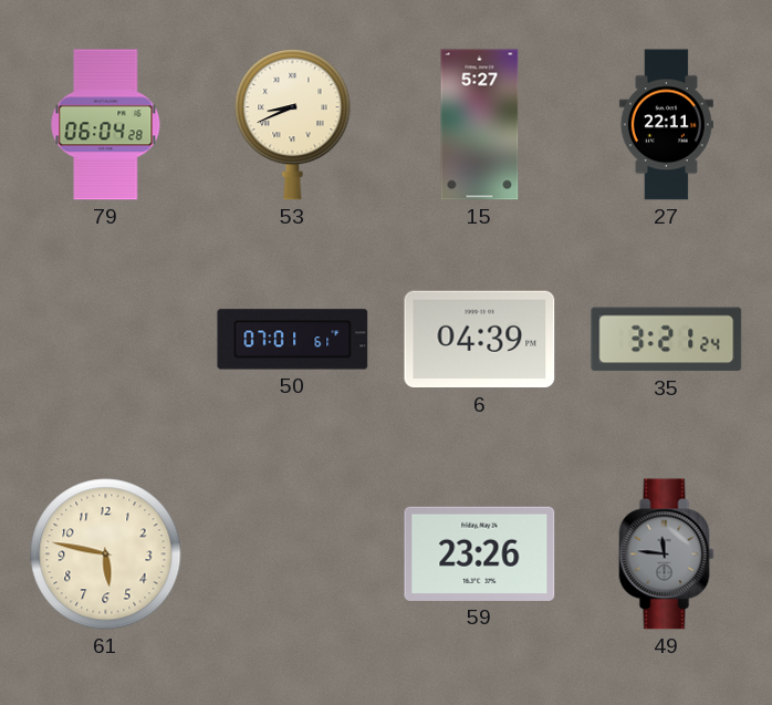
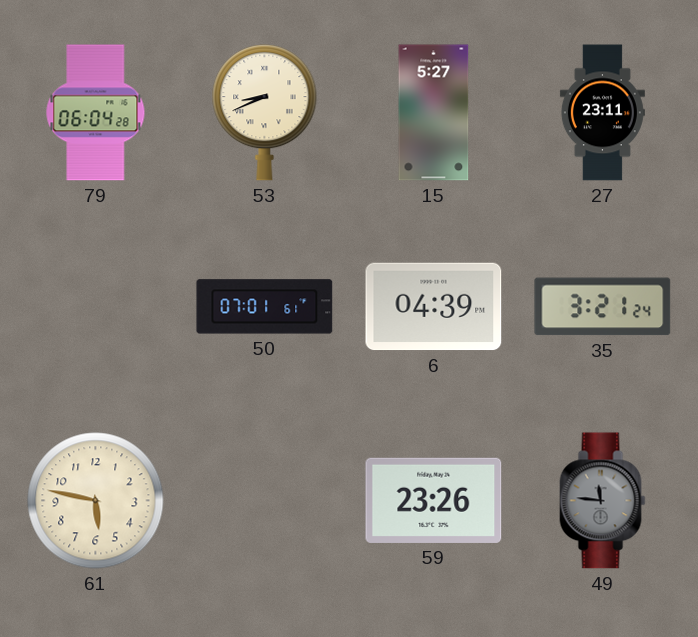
27: 22:11 -> 23:11 (602, 113)
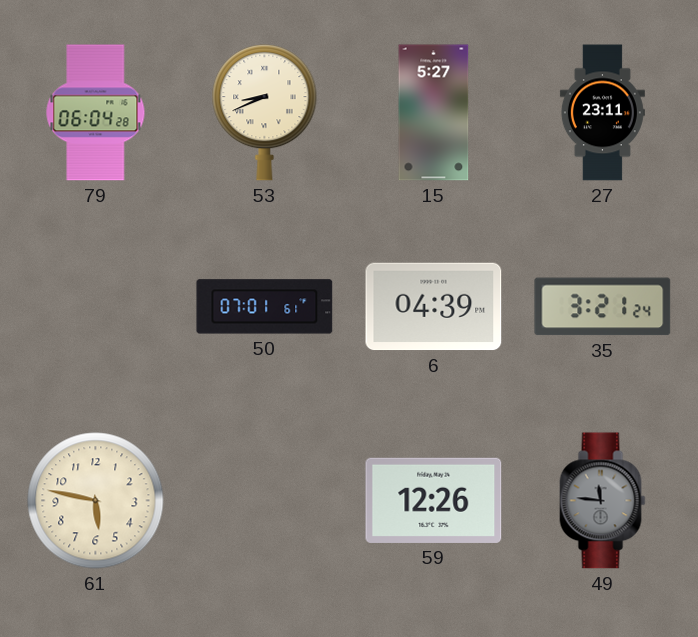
59: 23:26 -> 12:26 (434, 500)
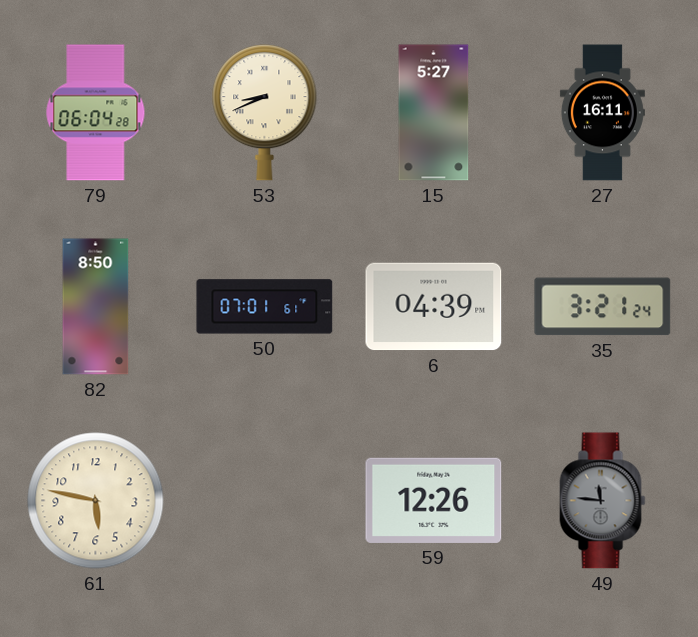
27: 23:11 -> 16:11 (602, 113)
82: none -> 8:50 (96, 307)
